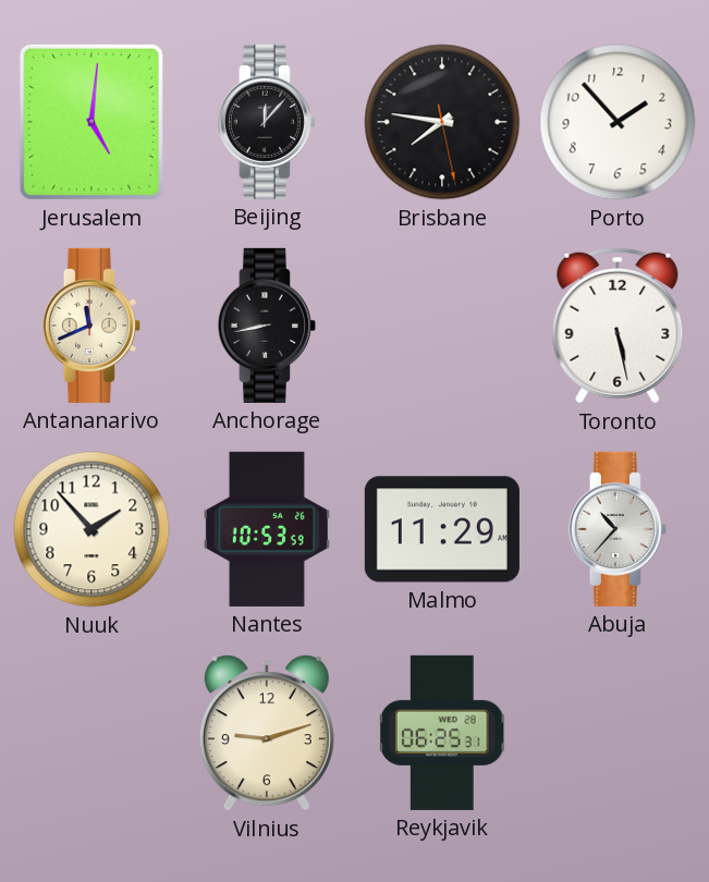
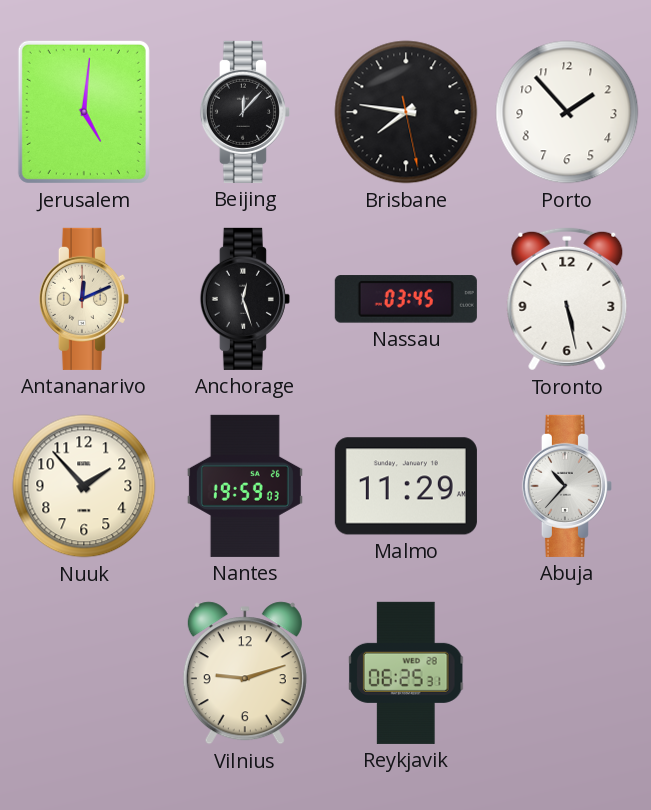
Antananarivo: 11:41 -> 12:11 (84, 299)
Anchorage: 8:43 -> 12:27 (245, 299)
Nassau: none -> 03:45 (406, 299)
Nantes: 10:53 -> 19:59 (245, 486)
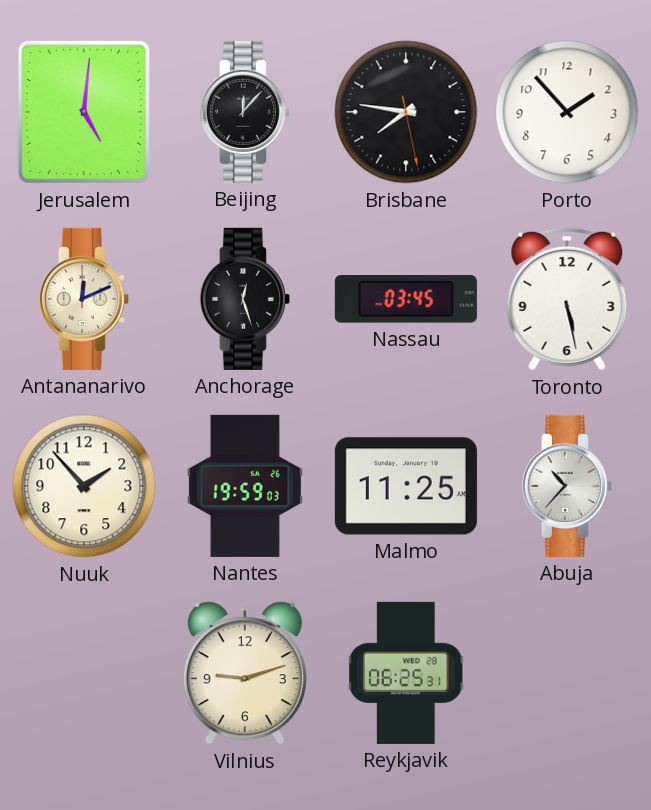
Malmo: 11:29 -> 11:25 (406, 486)
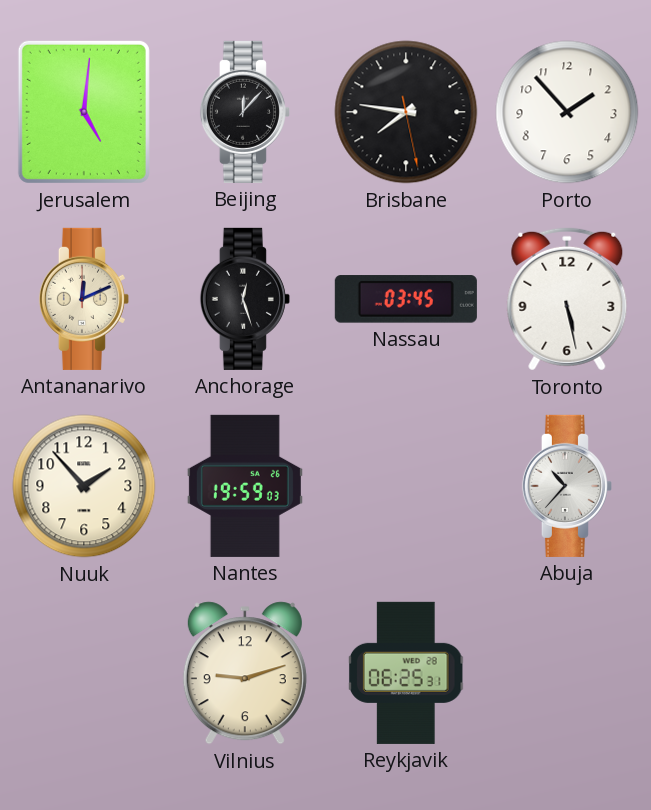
Malmo: 11:25 -> none (406, 486)
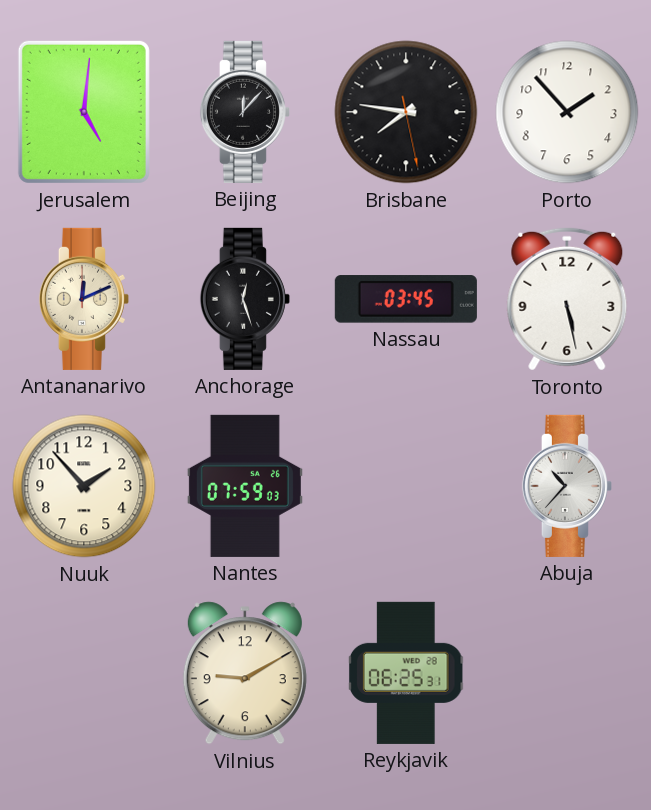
Nantes: 19:59 -> 07:59 (245, 486)
Vilnius: 9:12 -> 9:10 (245, 673)
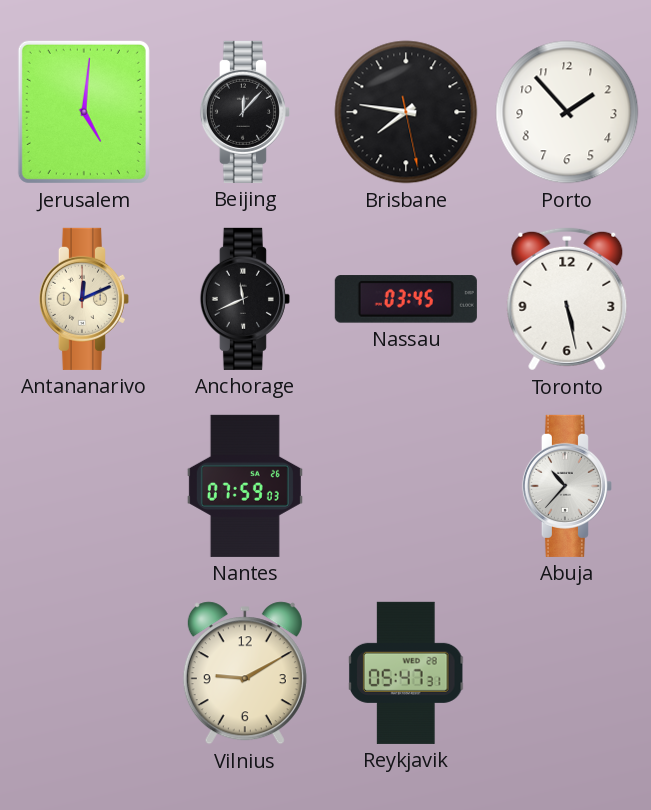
Anchorage: 12:27 -> 11:41 (245, 299)
Nuuk: 1:53 -> none (84, 486)
Reykjavik: 06:25 -> 05:47 (406, 673)
